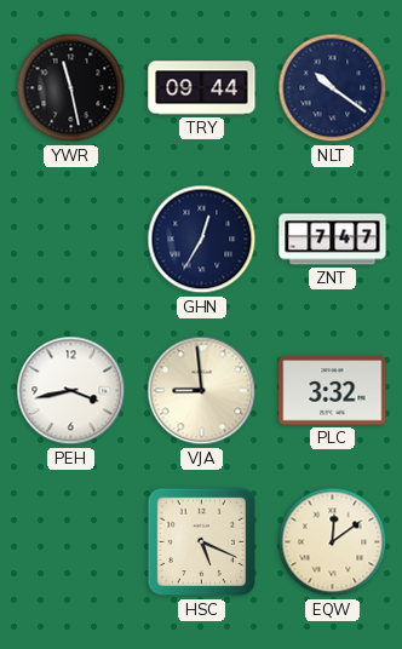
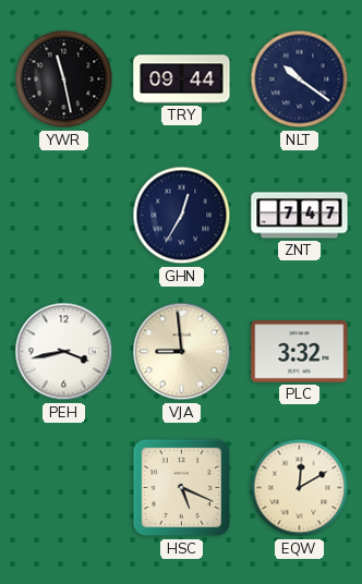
EQW: 12:09 -> 12:10 (300, 488)
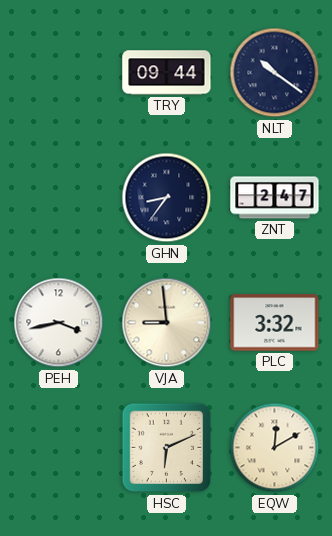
YWR: 11:28 -> none (64, 80)
GHN: 12:35 -> 8:36 (167, 198)
ZNT: 7:47 -> 2:47 (275, 198)
HSC: 5:19 -> 6:11 (167, 448)
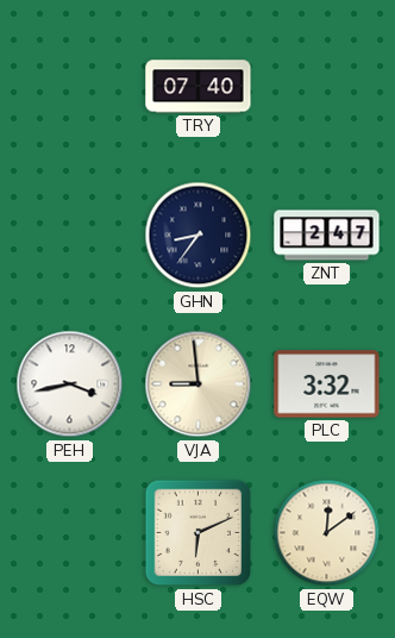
TRY: 09:44 -> 07:40 (199, 87)
NLT: 10:21 -> none (275, 73)
EQW: 12:10 -> 12:09 (327, 533)
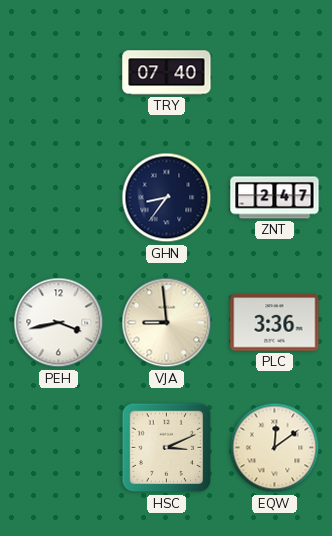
PLC: 3:32 -> 3:36 (275, 323)
HSC: 6:11 -> 3:11 (167, 448)
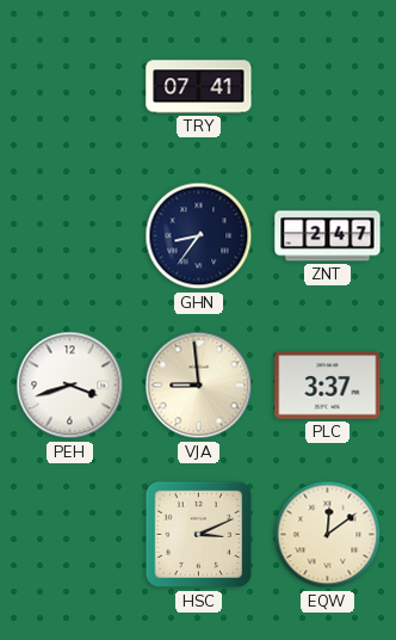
TRY: 07:40 -> 07:41 (199, 87)
PEH: 3:43 -> 3:42 (70, 386)
PLC: 3:36 -> 3:37 (328, 386)
